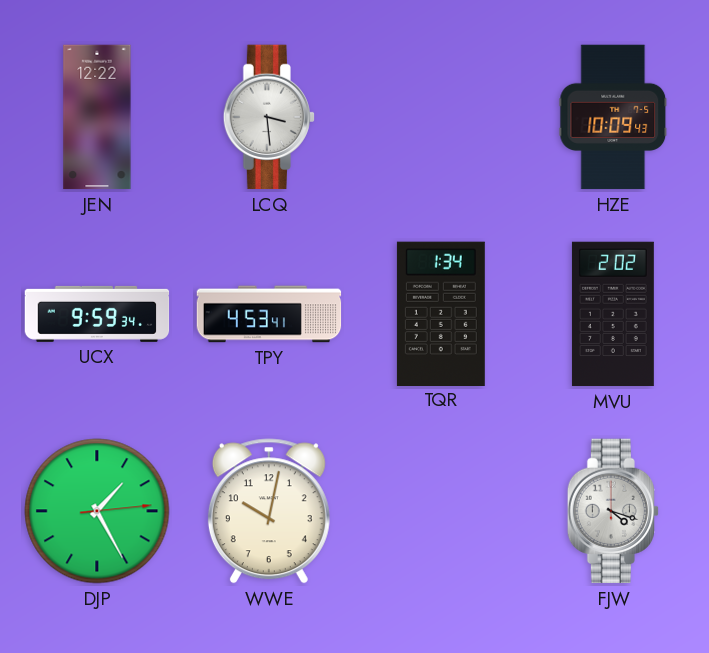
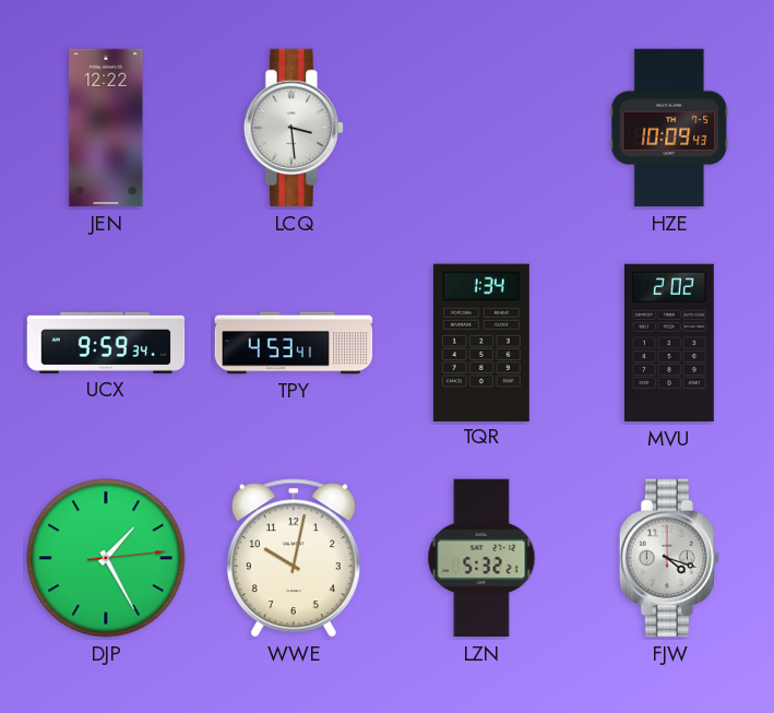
LZN: none -> 5:32 (481, 558)
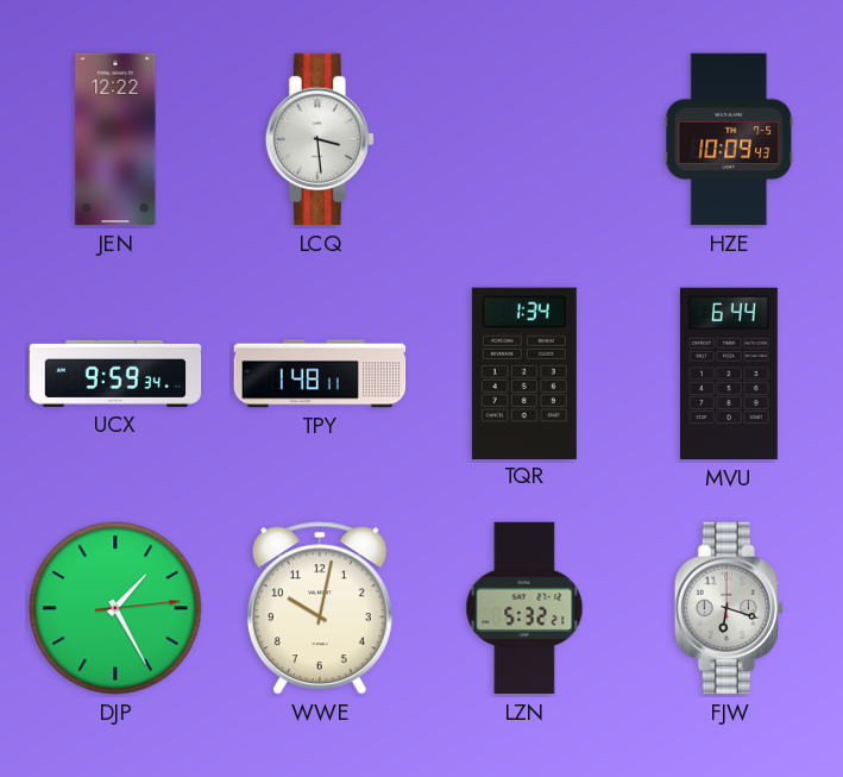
TPY: 4:53 -> 1:48 (320, 374)
MVU: 2:02 -> 6:44 (729, 374)
FJW: 4:18 -> 6:18 (728, 608)
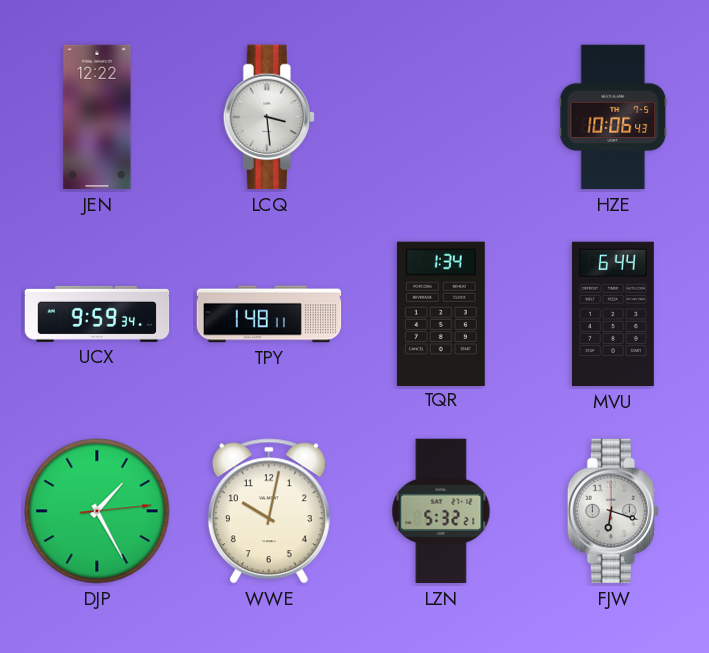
HZE: 10:09 -> 10:06 (613, 117)
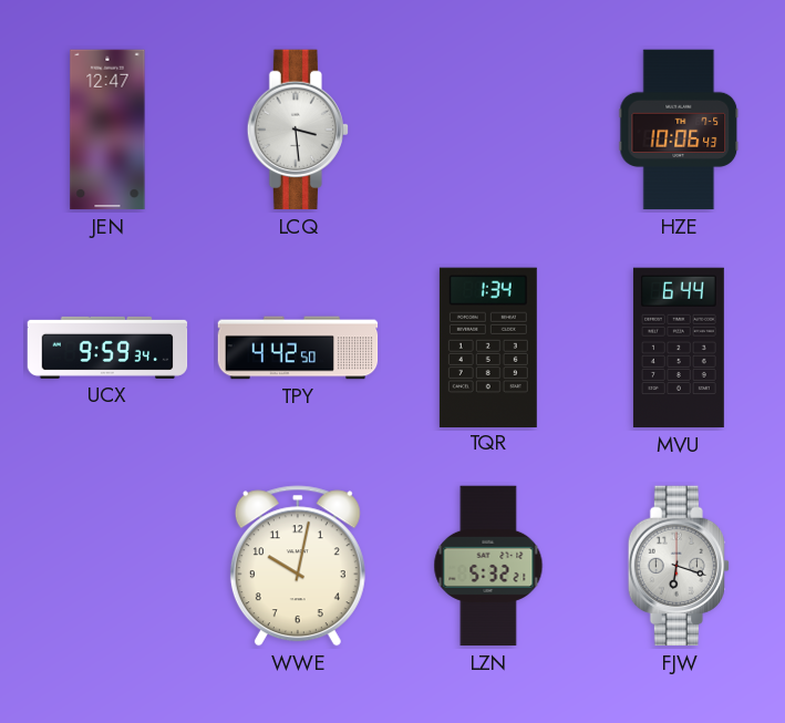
JEN: 12:22 -> 12:47 (107, 130)
TPY: 1:48 -> 4:42 (298, 348)
DJP: 1:25 -> none (97, 511)
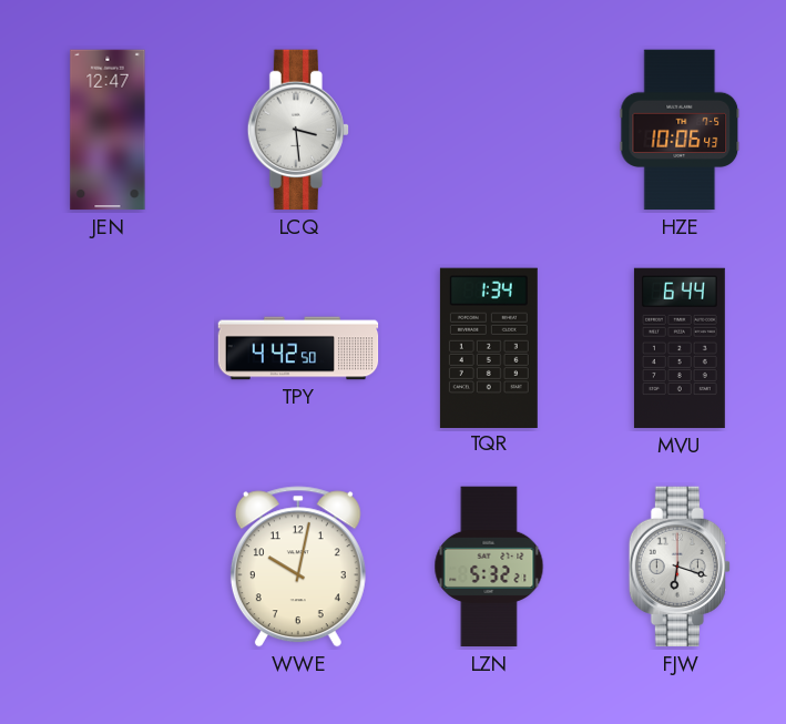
UCX: 9:59 -> none (107, 348)
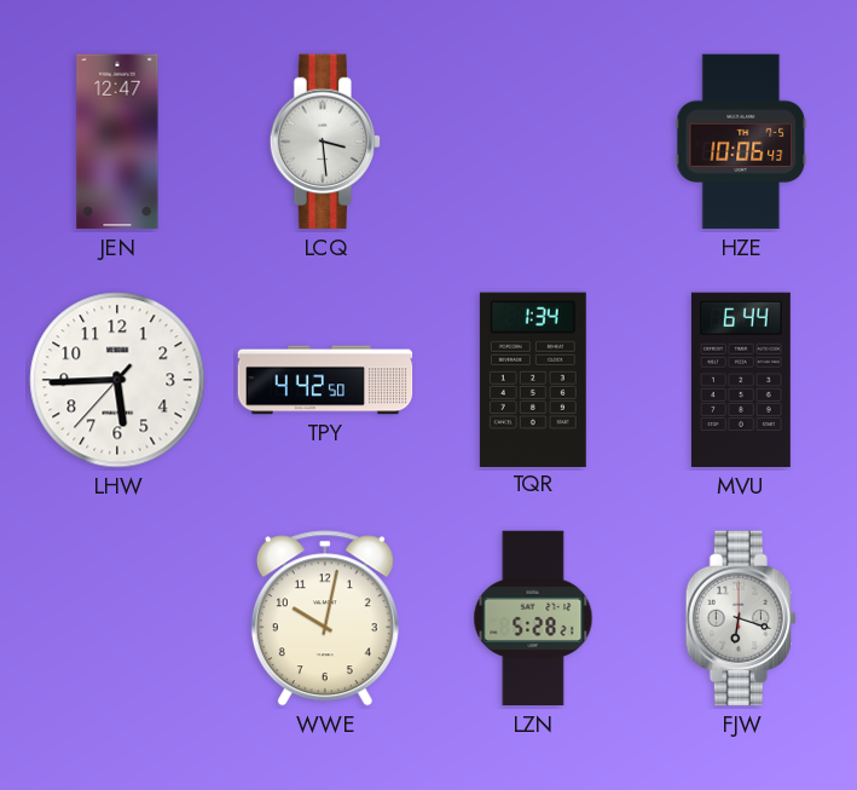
LHW: none -> 5:44 (117, 380)
LZN: 5:32 -> 5:28 (533, 618)
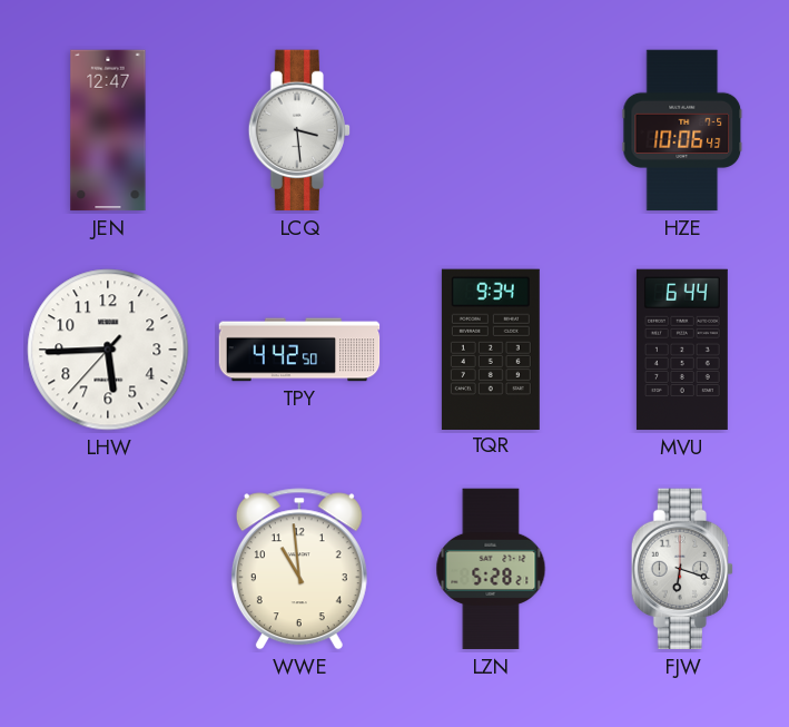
TQR: 1:34 -> 9:34 (491, 348)
WWE: 10:02 -> 10:59 (299, 569)
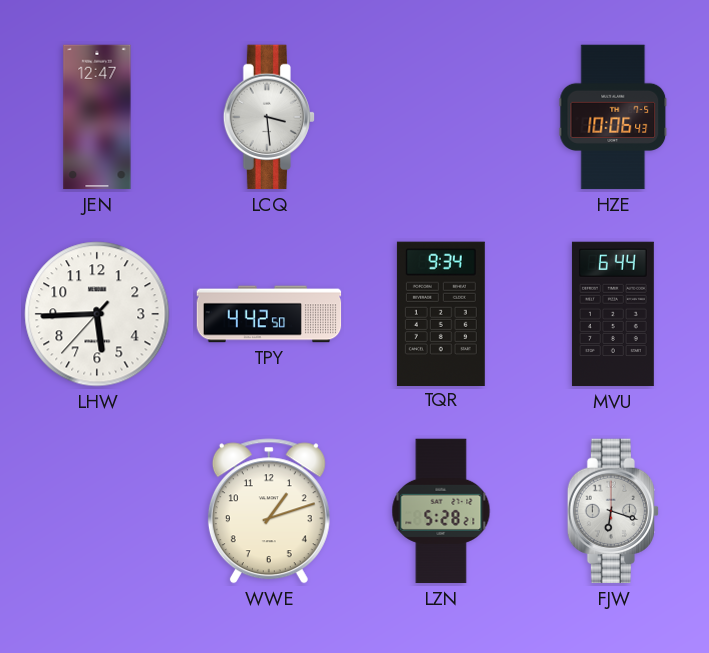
WWE: 10:59 -> 1:12 (269, 511)
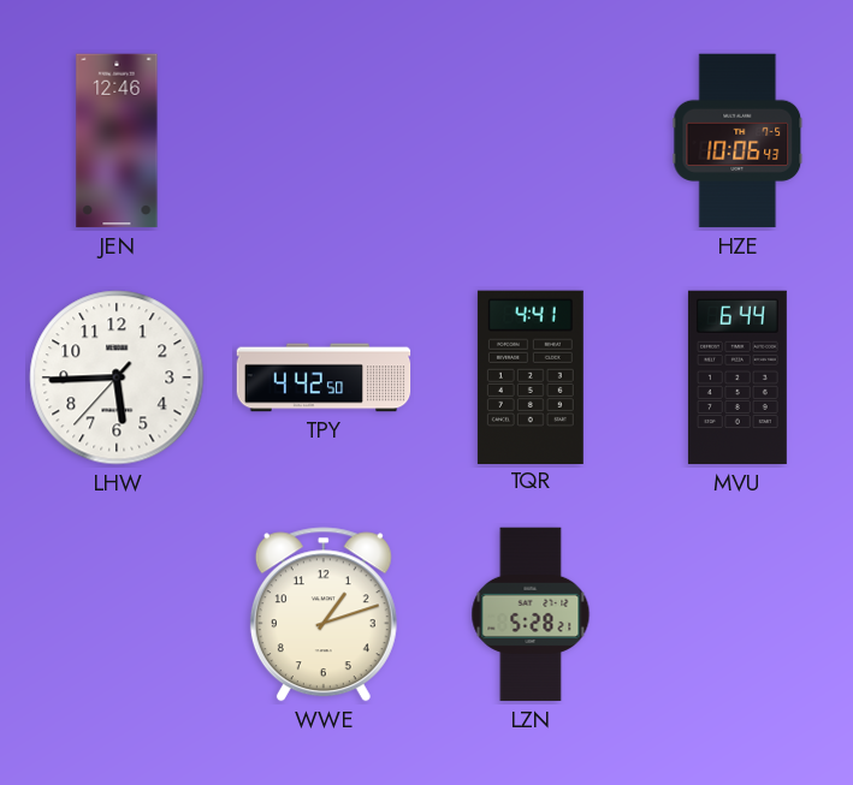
JEN: 12:47 -> 12:46 (117, 141)
LCQ: 3:29 -> none (268, 117)
TQR: 9:34 -> 4:41 (531, 376)
FJW: 6:18 -> none (612, 511)
